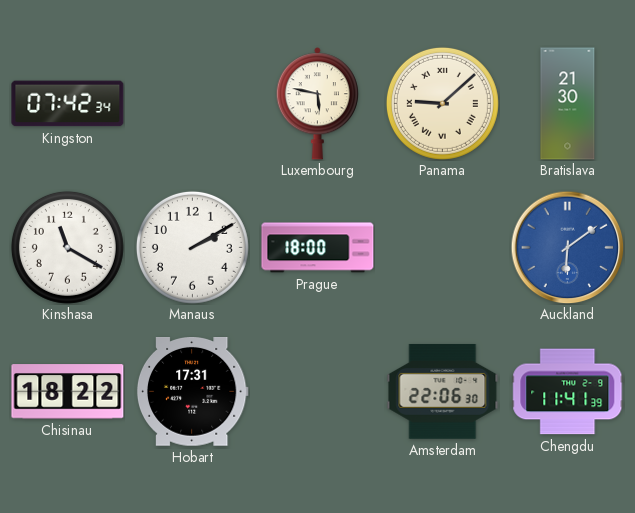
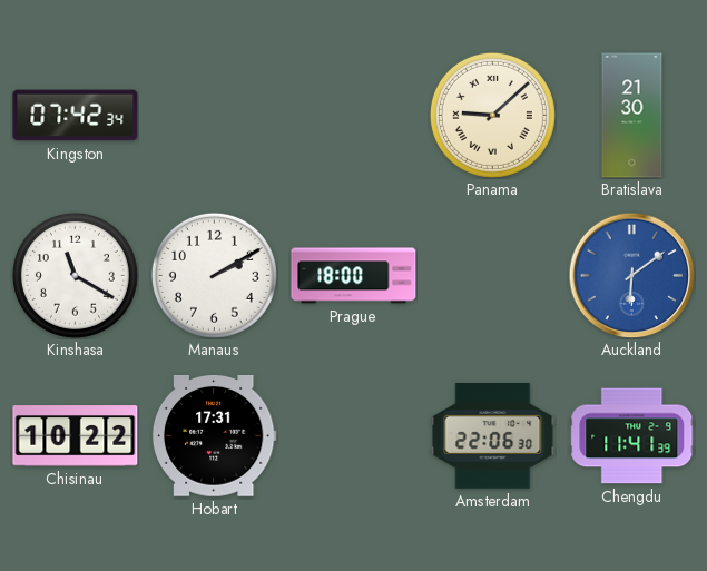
Luxembourg: 5:47 -> none (317, 104)
Chisinau: 18:22 -> 10:22 (76, 436)
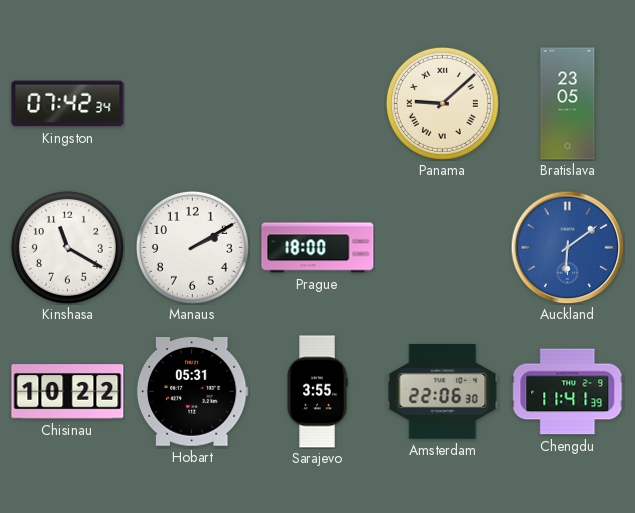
Bratislava: 21:30 -> 23:05 (568, 104)
Hobart: 17:31 -> 05:31 (192, 392)
Sarajevo: none -> 3:55 (317, 392)
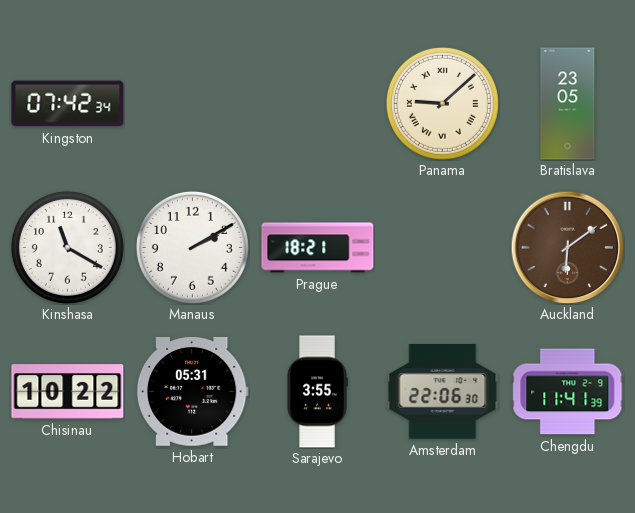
Prague: 18:00 -> 18:21 (318, 248)
Auckland dial: blue -> brown (567, 247)
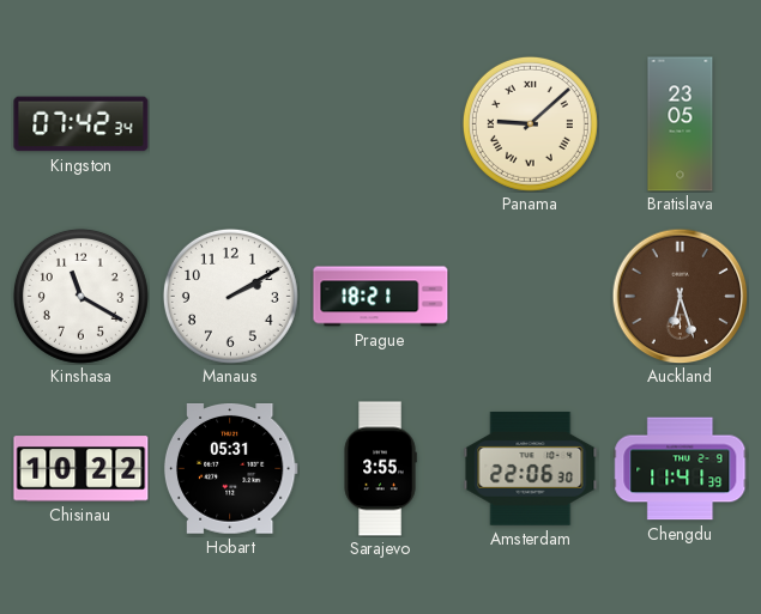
Auckland: 6:09 -> 6:27 (680, 296)
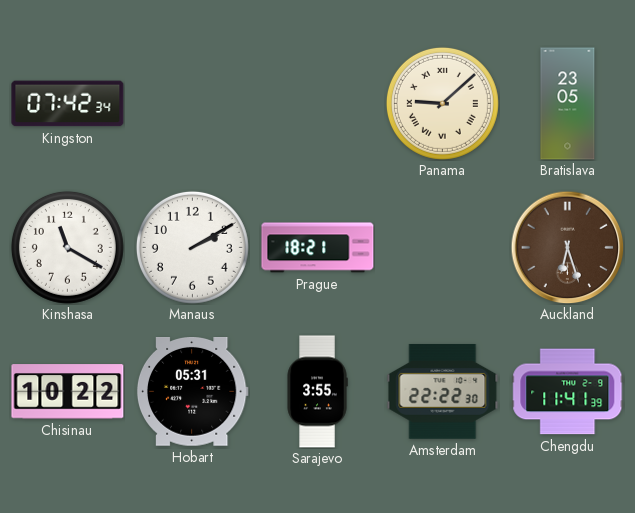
Amsterdam: 22:06 -> 22:22 (443, 391)
